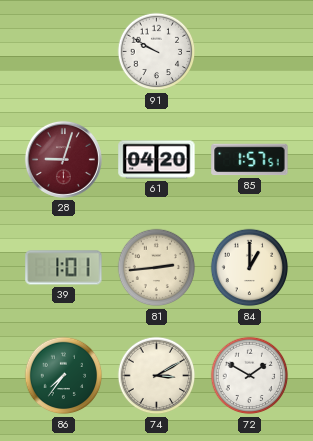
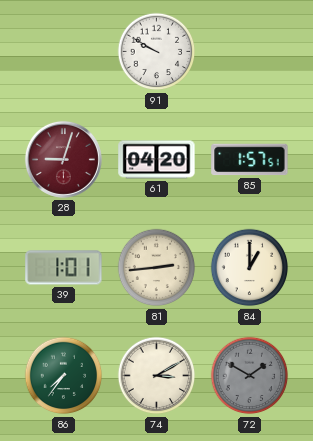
72 dial: white -> grey (250, 376)
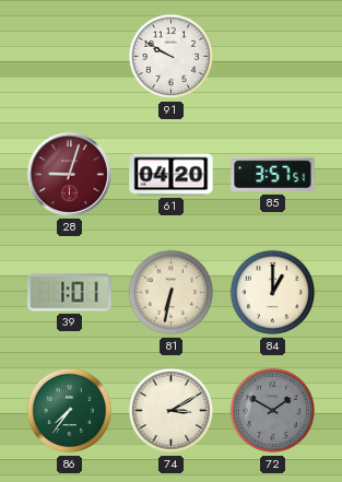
85: 1:57 -> 3:57 (273, 175)
81: 2:44 -> 6:32 (172, 293)
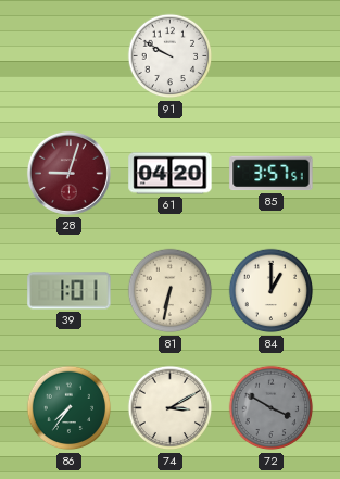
72: 1:50 -> 3:50 (272, 408)
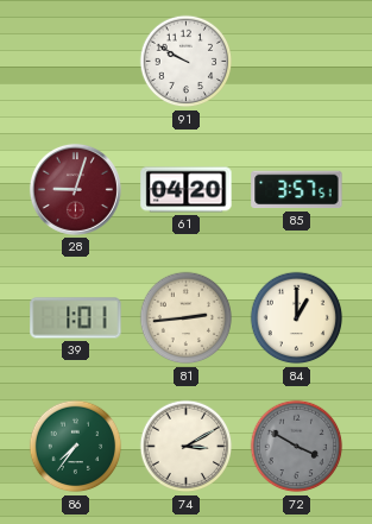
81: 6:32 -> 2:44 (187, 318)
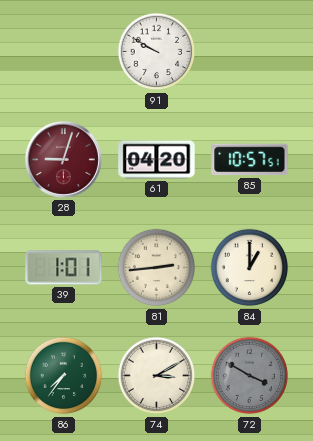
85: 3:57 -> 10:57 (250, 160)
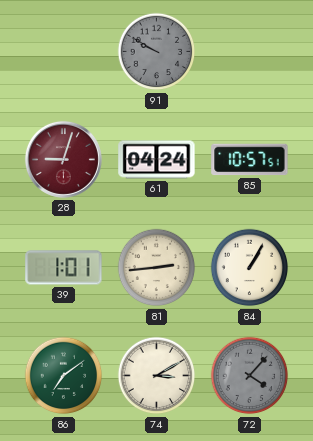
91 dial: white -> grey (157, 52)
61: 04:20 -> 04:24 (157, 160)
84: 1:00 -> 1:05 (250, 268)
86: 7:36 -> 7:09 (64, 376)
72: 3:50 -> 4:07 (250, 376)
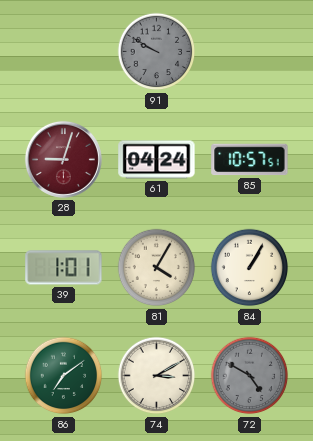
81: 2:44 -> 4:05 (157, 268)
72: 4:07 -> 4:50 (250, 376)
